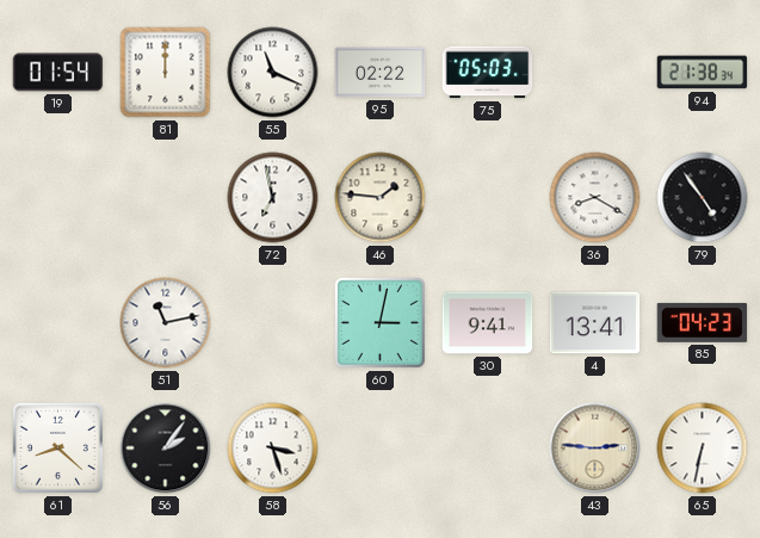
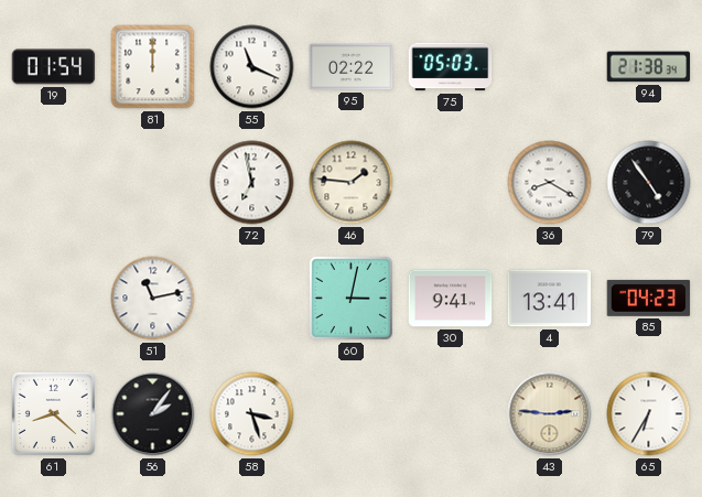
65: 6:32 -> 6:35 (649, 414)
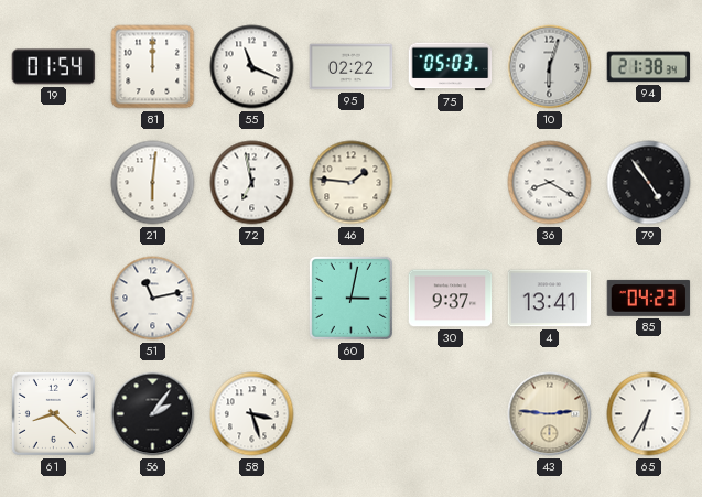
10: none -> 6:03 (550, 67)
21: none -> 6:01 (153, 183)
30: 9:41 -> 9:37 (451, 299)
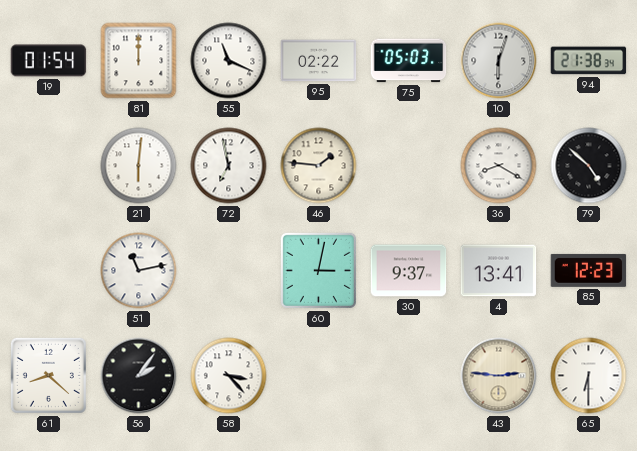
79: 4:54 -> 4:52 (589, 166)
85: 04:23 -> 12:23 (589, 270)
58: 3:27 -> 3:23 (229, 376)
65: 6:35 -> 6:30 (589, 376)
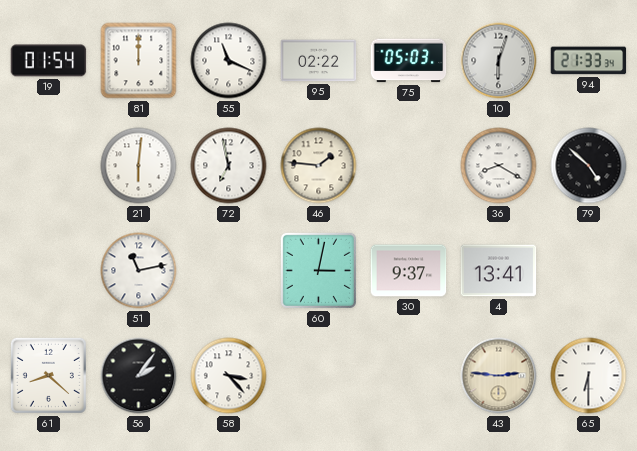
94: 21:38 -> 21:33 (589, 61)
85: 12:23 -> none (589, 270)
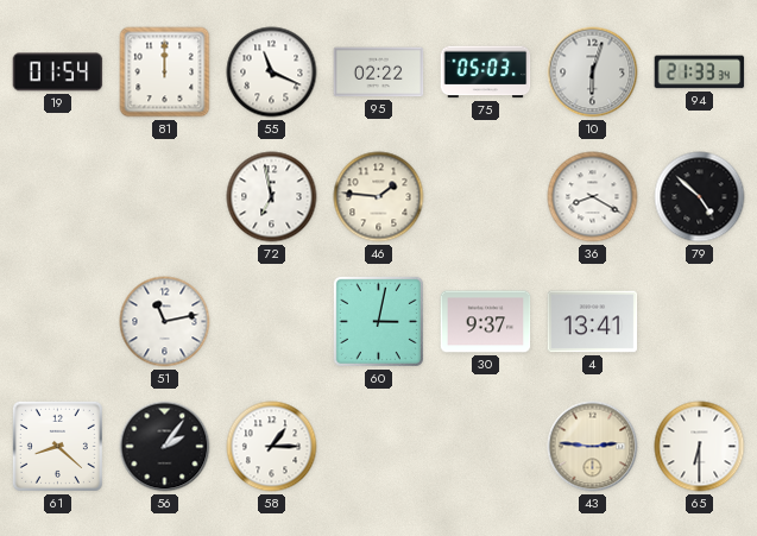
21: 6:01 -> none (139, 166)
58: 3:23 -> 1:15 (272, 447)
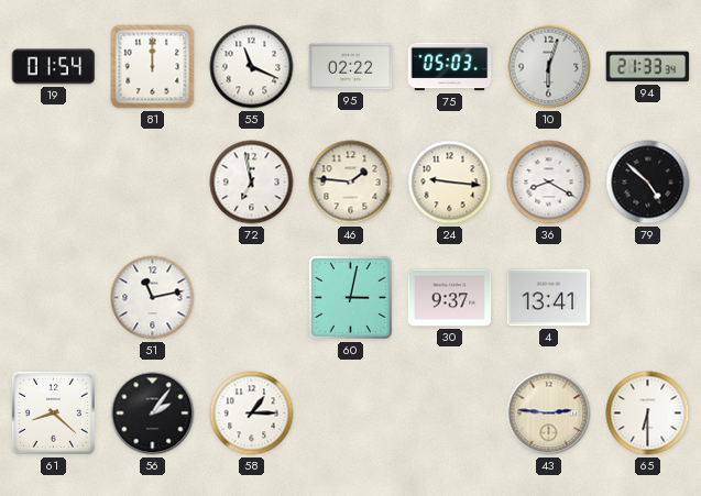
24: none -> 9:16 (450, 183)
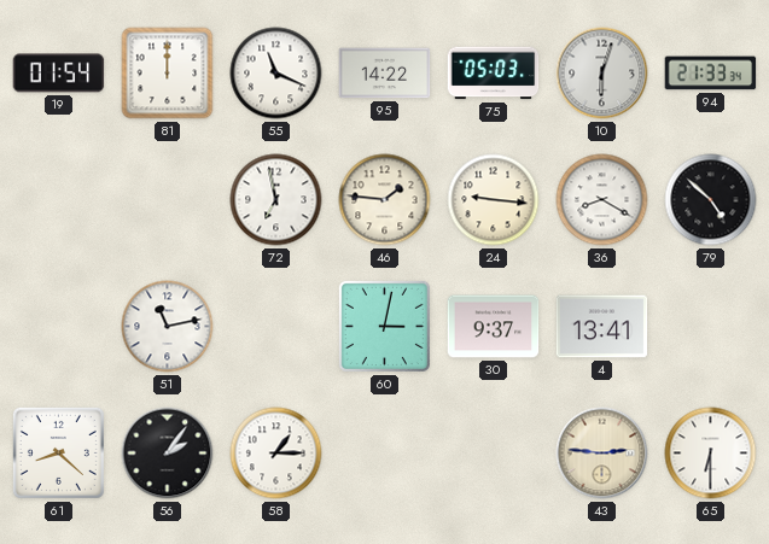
95: 02:22 -> 14:22 (385, 74)
